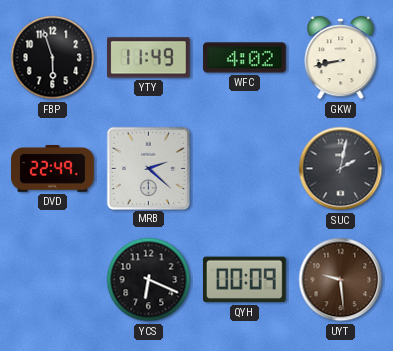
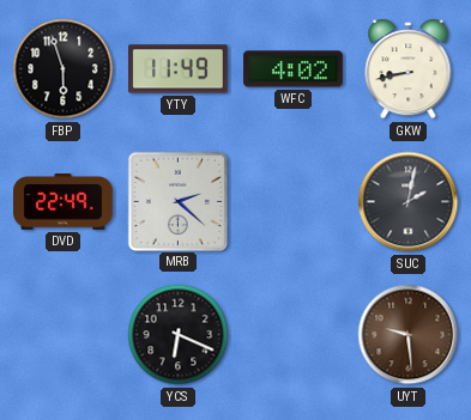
QYH: 00:09 -> none (244, 280)
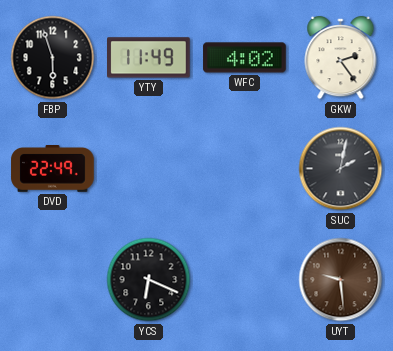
GKW: 8:43 -> 2:24 (341, 58)
MRB: 2:22 -> none (177, 201)
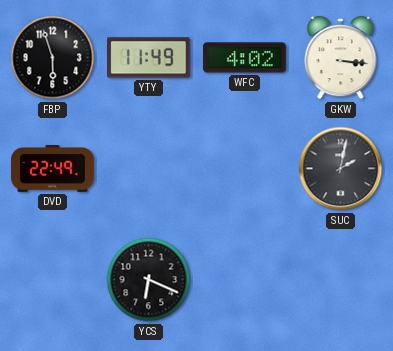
GKW: 2:24 -> 3:16 (341, 58)
UYT: 9:29 -> none (341, 280)
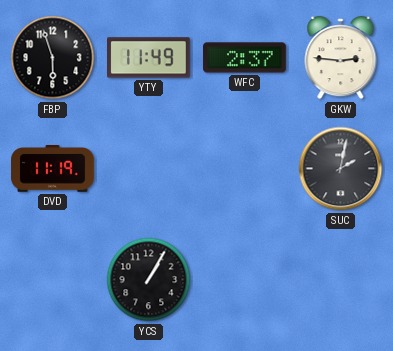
WFC: 4:02 -> 2:37 (245, 58)
GKW: 3:16 -> 2:46 (341, 58)
DVD: 22:49 -> 11:19 (53, 169)
YCS: 6:19 -> 1:05 (149, 280)
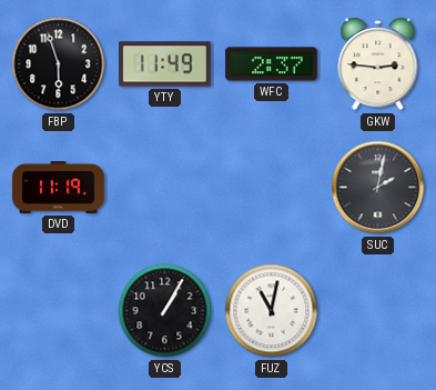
FUZ: none -> 11:02 (272, 311)
